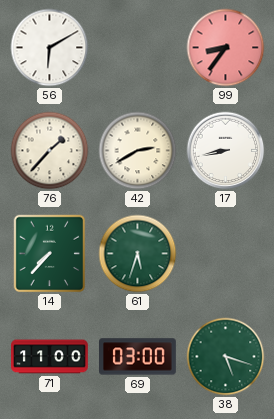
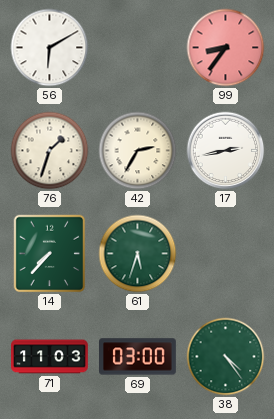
76: 1:37 -> 1:33 (50, 151)
42: 2:40 -> 2:35 (138, 151)
17: 8:43 -> 2:43 (226, 151)
71: 11:00 -> 11:03 (50, 357)
38: 5:18 -> 4:24 (226, 357)
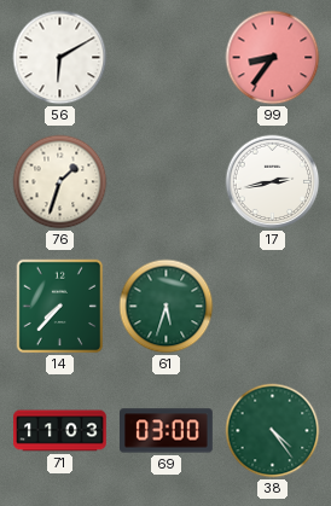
42: 2:35 -> none (138, 151)
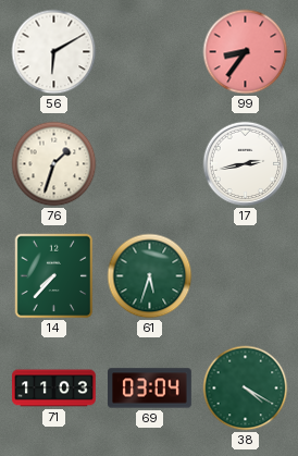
69: 03:00 -> 03:04 (150, 389)
38: 4:24 -> 4:20 (246, 389)
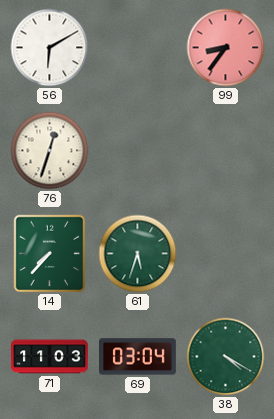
76: 1:33 -> 12:33 (50, 151)
17: 2:43 -> none (246, 164)
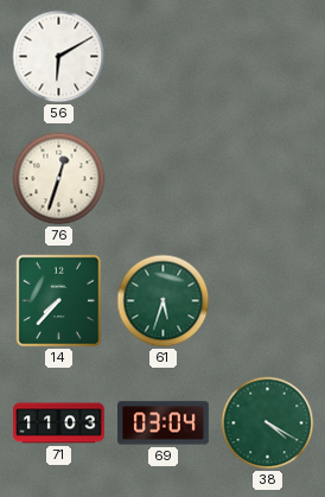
99: 8:36 -> none (226, 48)
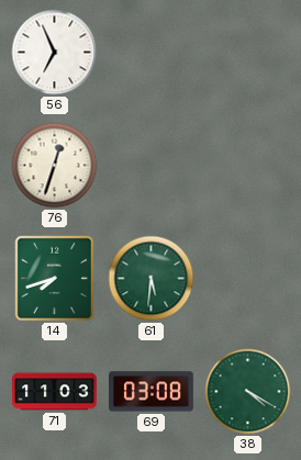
56: 6:10 -> 6:56 (55, 53)
14: 7:37 -> 7:42 (55, 279)
61: 5:33 -> 5:31 (152, 279)
69: 03:04 -> 03:08 (152, 392)
